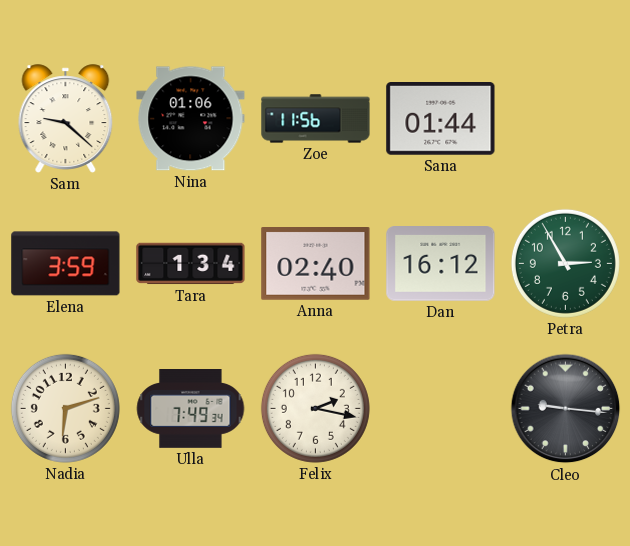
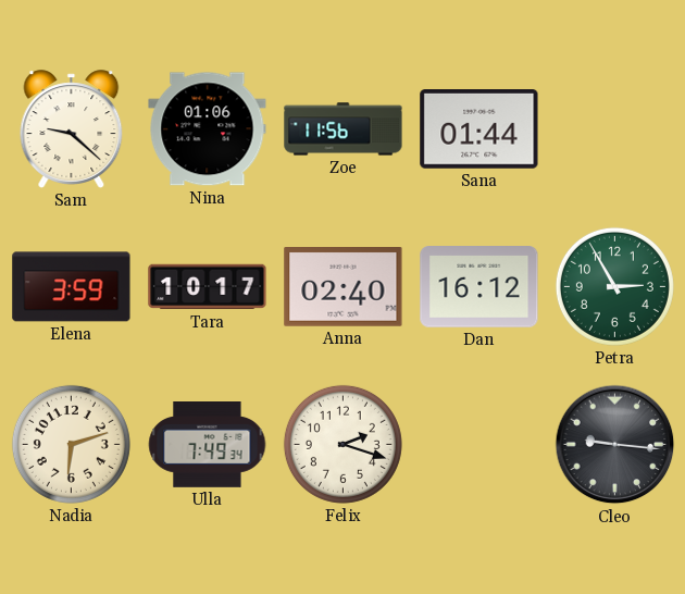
Tara: 1:34 -> 10:17 (208, 287)
Felix: 2:17 -> 2:18 (342, 444)
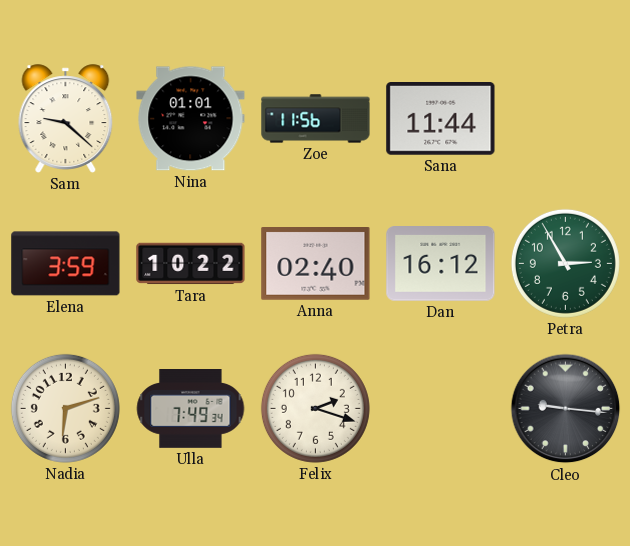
Nina: 01:06 -> 01:01 (191, 119)
Sana: 01:44 -> 11:44 (441, 119)
Tara: 10:17 -> 10:22 (191, 264)
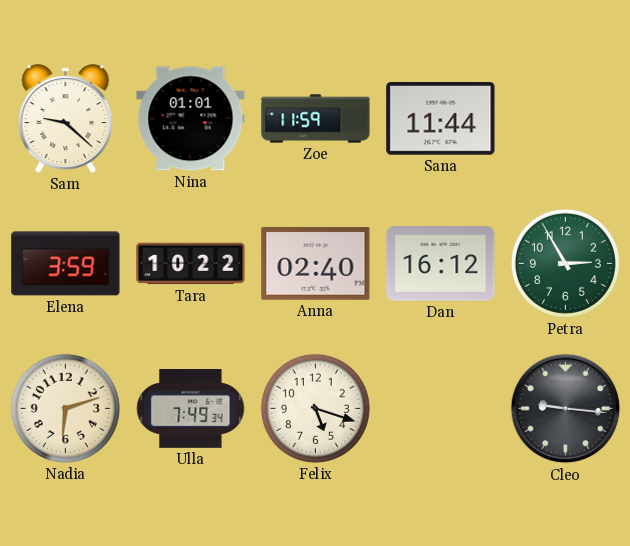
Zoe: 11:56 -> 11:59 (316, 119)
Felix: 2:18 -> 5:18 (315, 408)
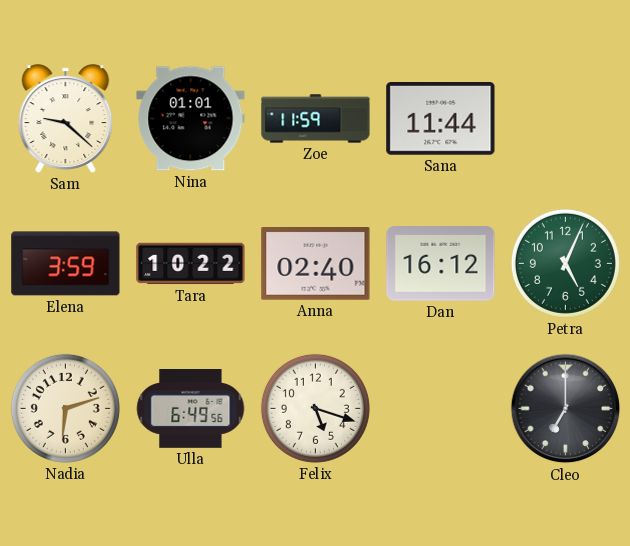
Petra: 2:55 -> 5:04 (565, 263)
Ulla: 7:49 -> 6:49 (191, 409)
Cleo: 9:16 -> 7:00 (566, 409)
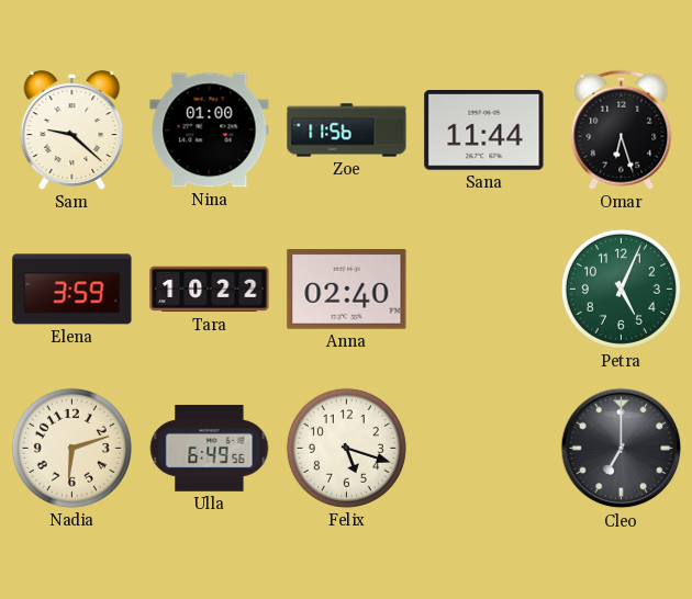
Nina: 01:01 -> 01:00 (210, 131)
Zoe: 11:59 -> 11:56 (347, 131)
Omar: none -> 6:27 (622, 129)
Dan: 16:12 -> none (441, 264)
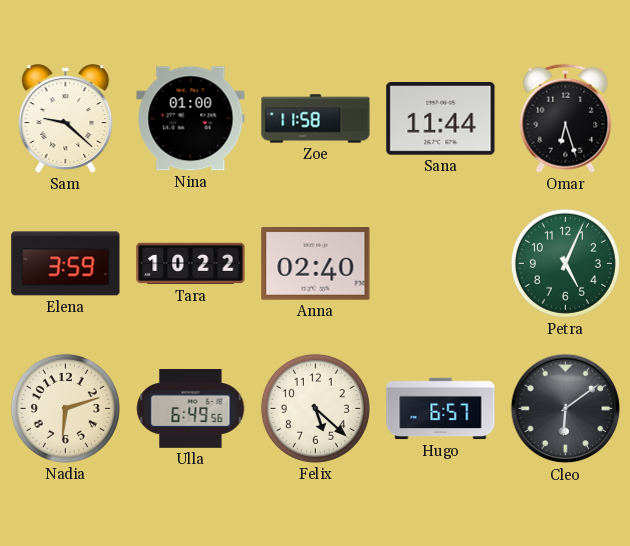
Zoe: 11:56 -> 11:58 (316, 119)
Felix: 5:18 -> 5:22 (315, 408)
Hugo: none -> 6:57 (441, 409)
Cleo: 7:00 -> 6:09 (566, 409)
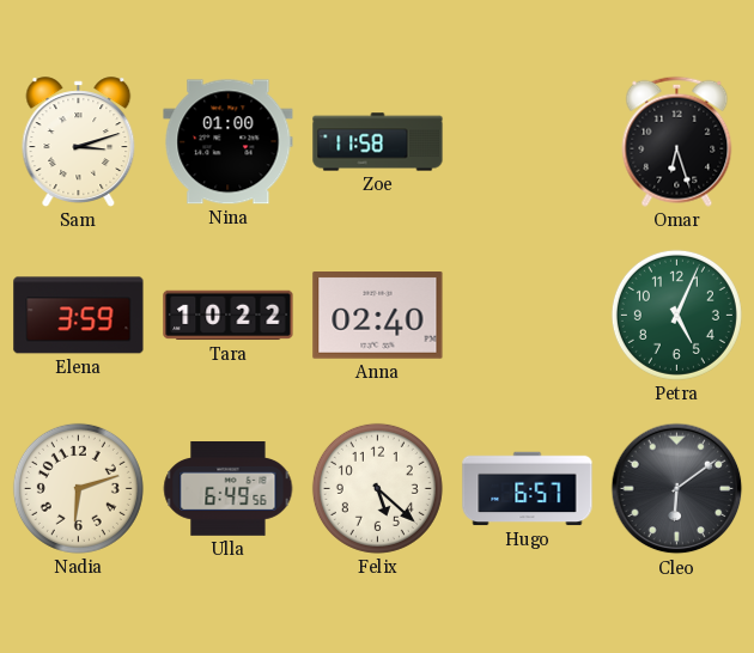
Sam: 9:22 -> 3:12 (79, 142)
Sana: 11:44 -> none (441, 119)
